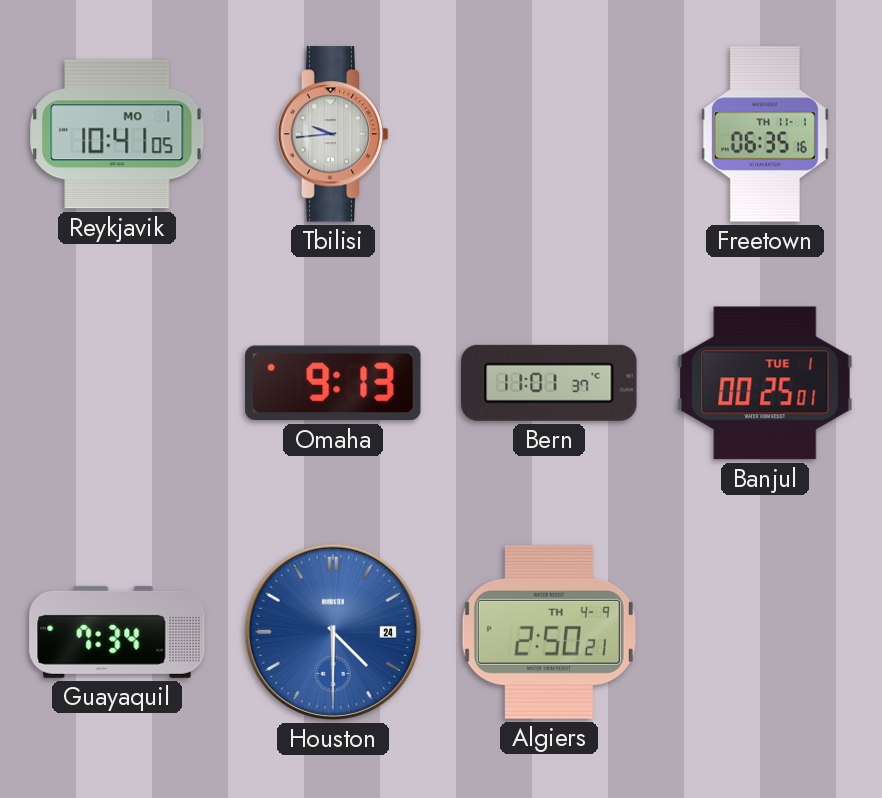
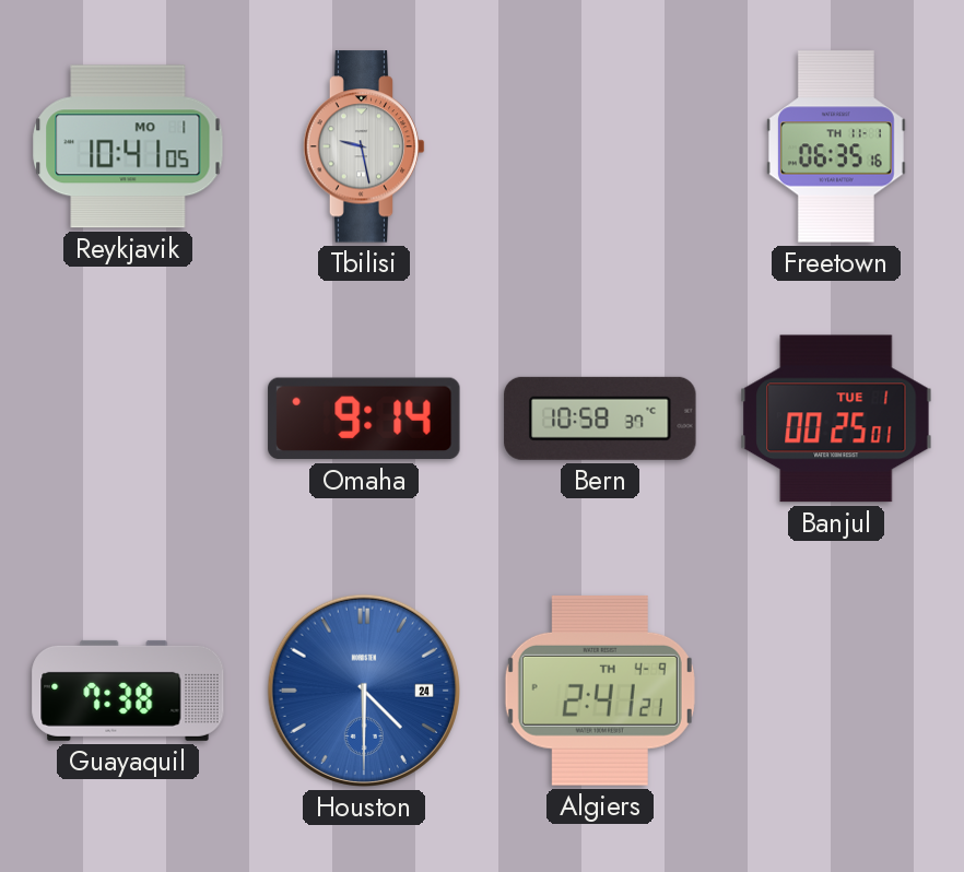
Tbilisi: 9:44 -> 9:28 (364, 146)
Omaha: 9:13 -> 9:14 (364, 419)
Bern: 11:01 -> 10:58 (600, 419)
Guayaquil: 7:34 -> 7:38 (128, 691)
Algiers: 2:50 -> 2:41 (600, 691)
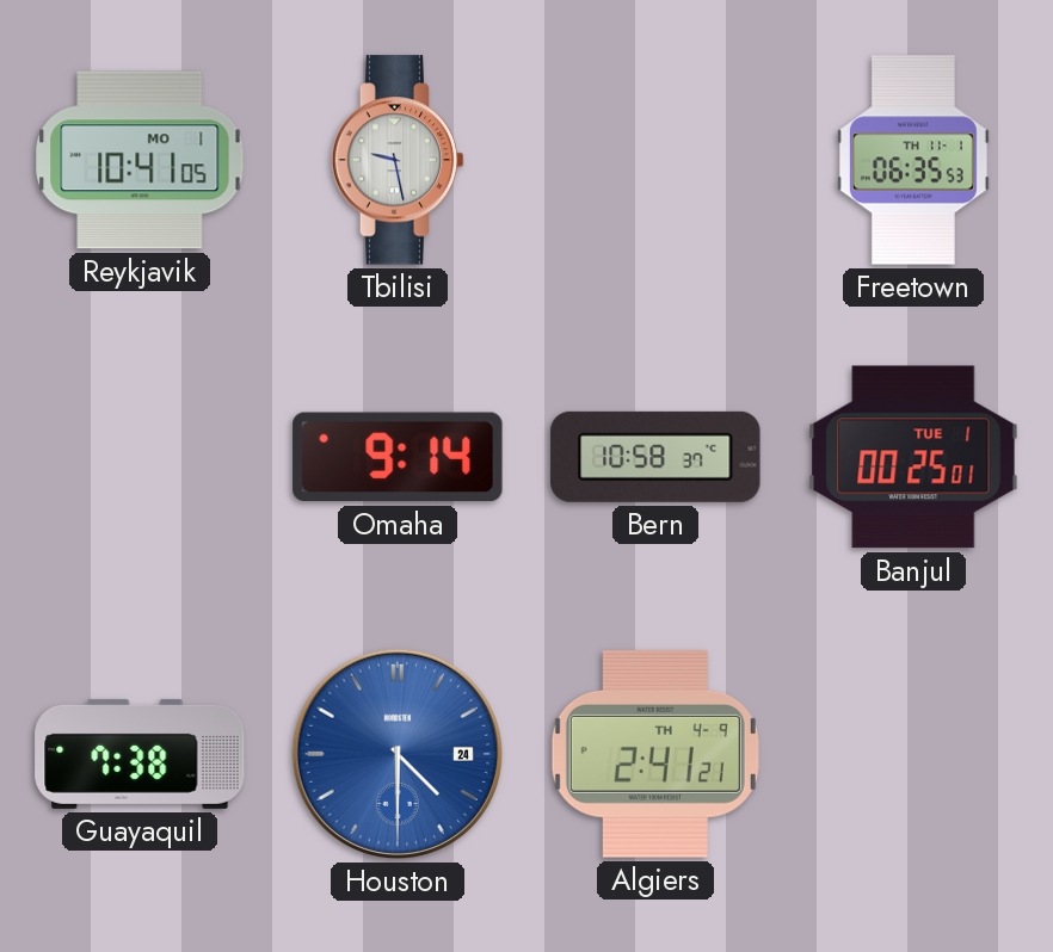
Freetown: 06:35:16 -> 06:35:53 (913, 160)
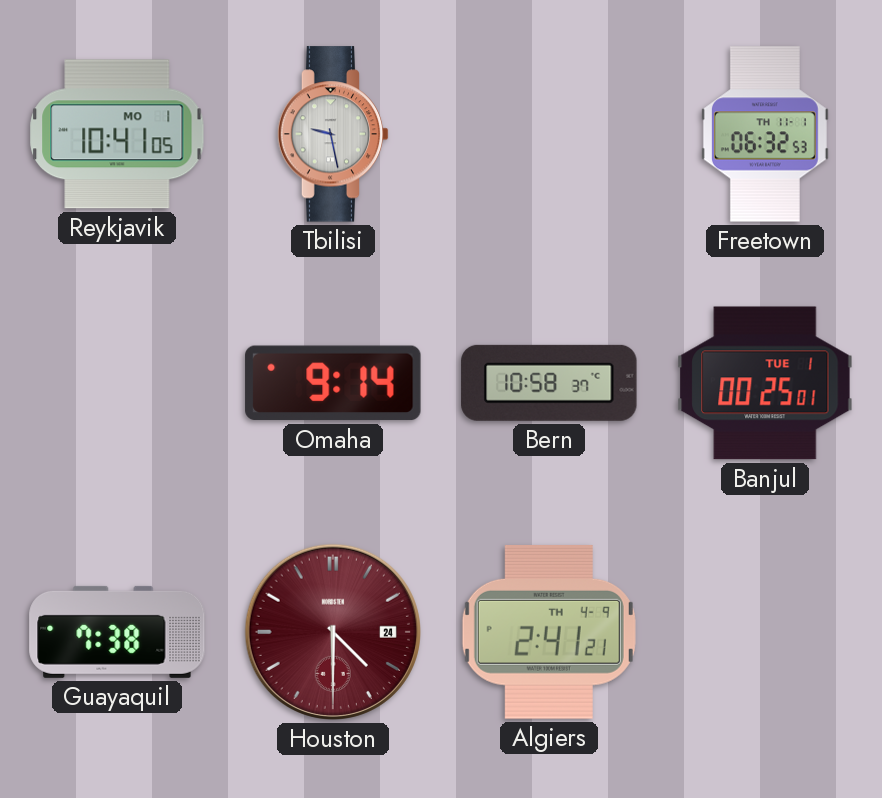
Freetown: 06:35 -> 06:32 (765, 134)
Houston dial: blue -> burgundy (333, 632)
